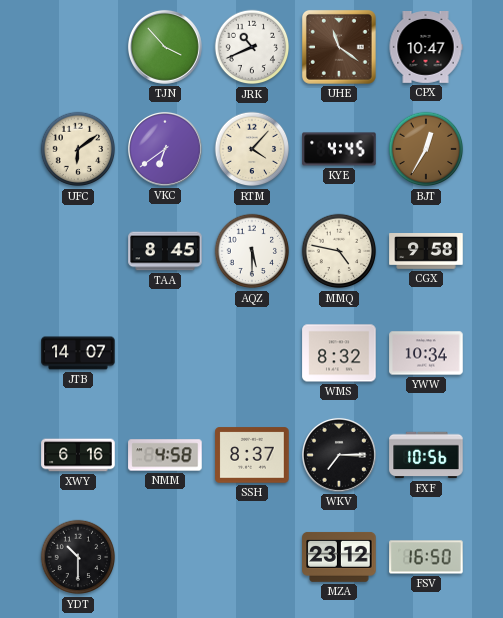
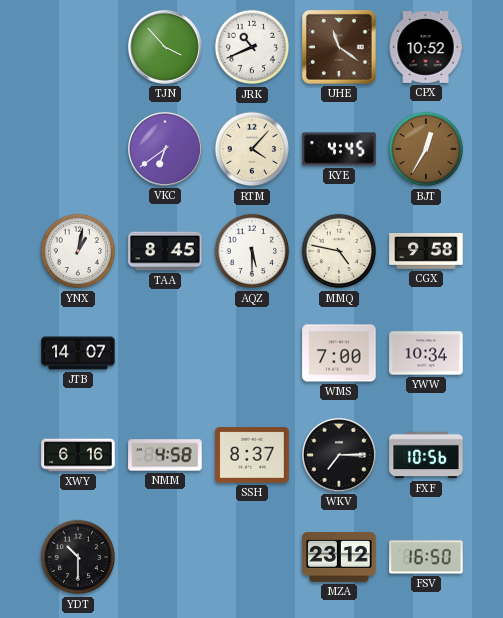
CPX: 10:47 -> 10:52 (426, 48)
UFC: 6:09 -> none (78, 149)
YNX: none -> 1:02 (78, 251)
WMS: 8:32 -> 7:00 (339, 353)
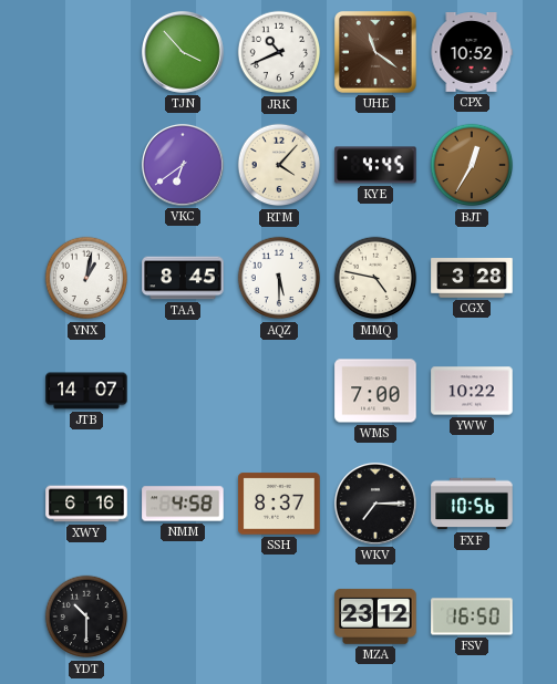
CGX: 9:58 -> 3:28 (472, 279)
YWW: 10:34 -> 10:22 (472, 391)
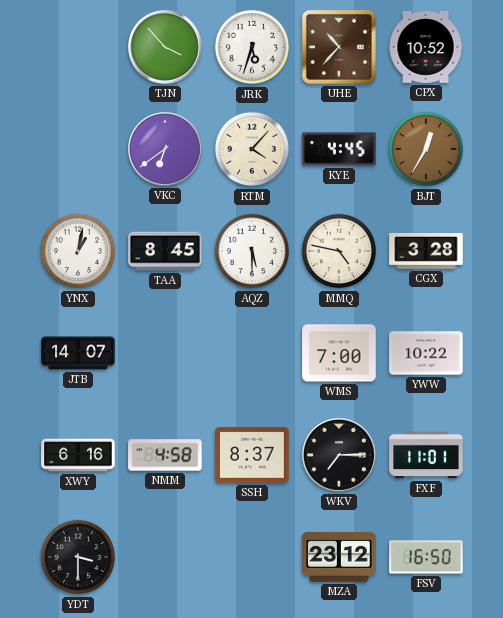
JRK: 10:41 -> 5:33 (252, 47)
UHE: 11:21 -> 10:37 (339, 47)
FXF: 10:56 -> 11:01 (426, 455)
YDT: 10:30 -> 3:30 (78, 557)
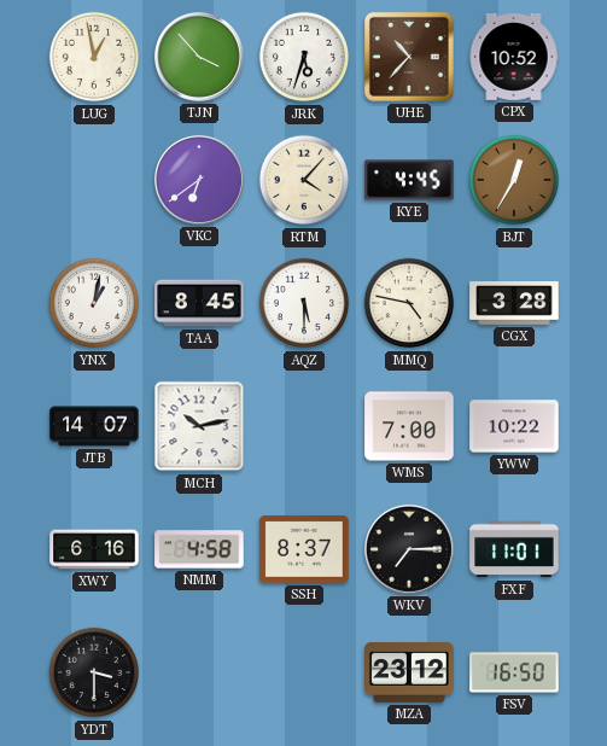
LUG: none -> 12:58 (94, 57)
MCH: none -> 10:13 (199, 426)
